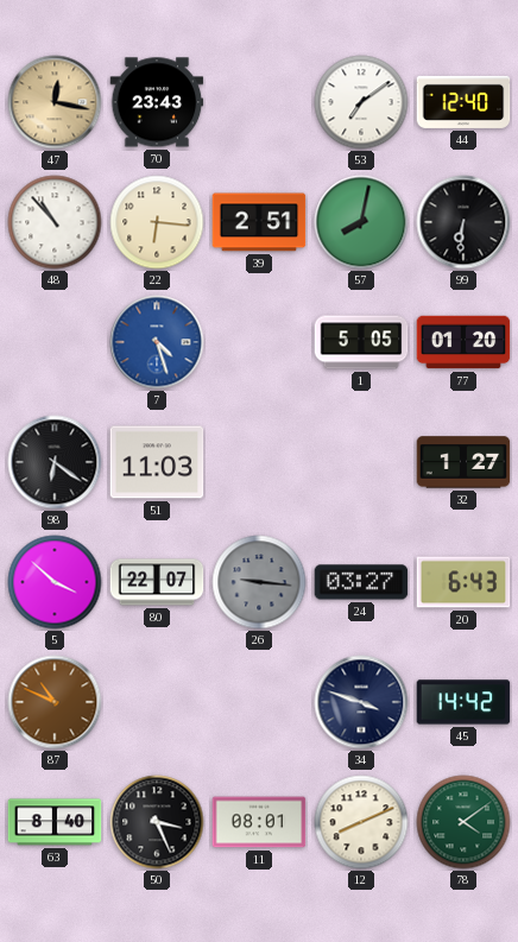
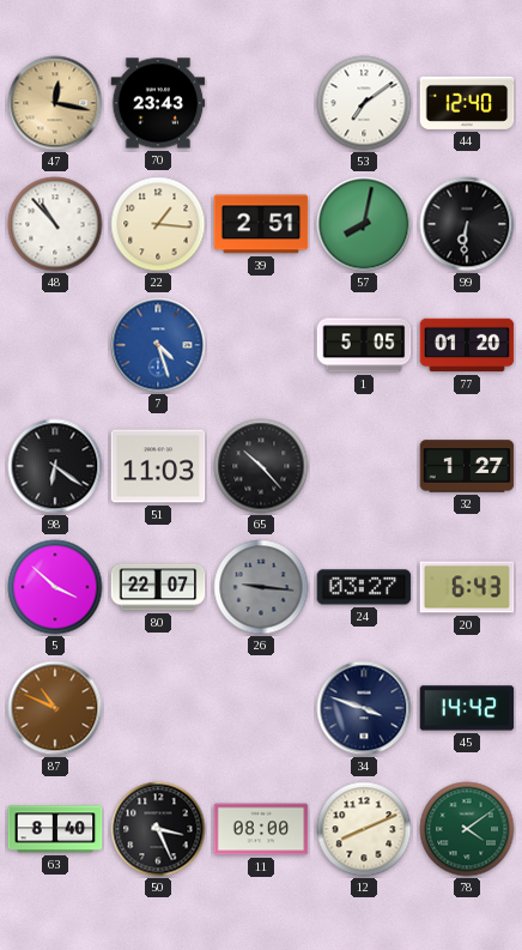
22: 6:16 -> 1:16 (158, 224)
65: none -> 10:23 (261, 466)
11: 08:01 -> 08:00 (261, 829)
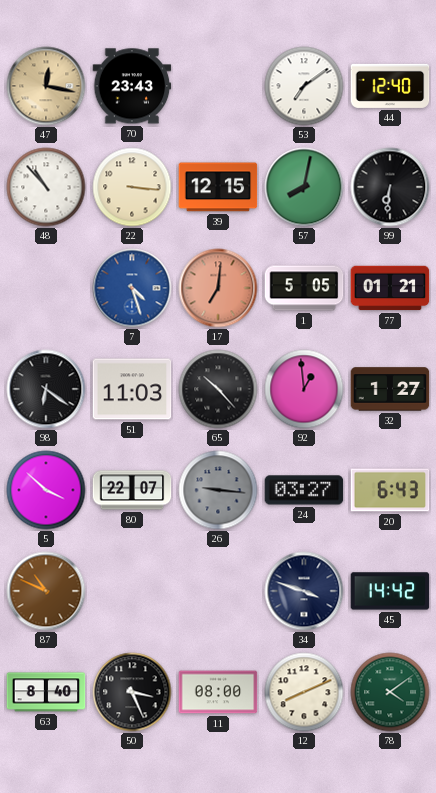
22: 1:16 -> 3:16 (132, 187)
39: 2:51 -> 12:15 (218, 187)
17: none -> 7:01 (218, 288)
77: 01:20 -> 01:21 (390, 288)
92: none -> 12:59 (304, 389)
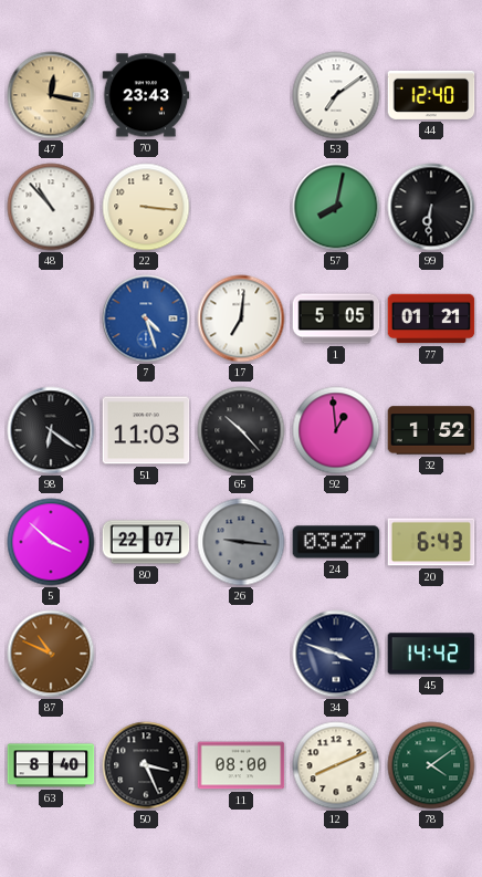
39: 12:15 -> none (218, 187)
17 dial: salmon -> white (241, 319)
32: 1:27 -> 1:52 (431, 430)
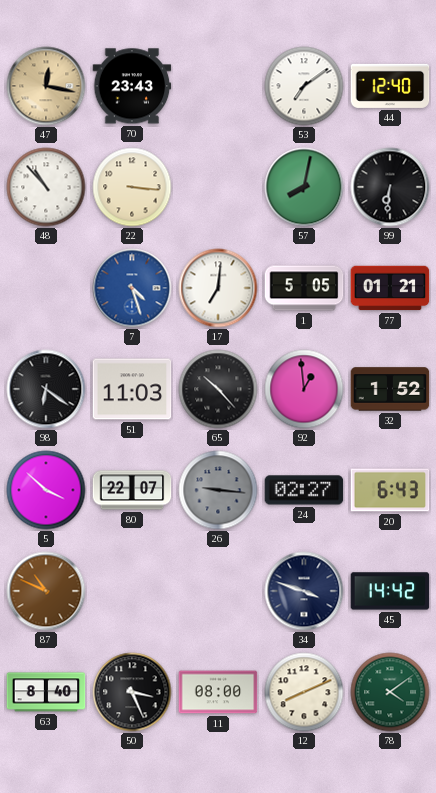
24: 03:27 -> 02:27 (304, 490)
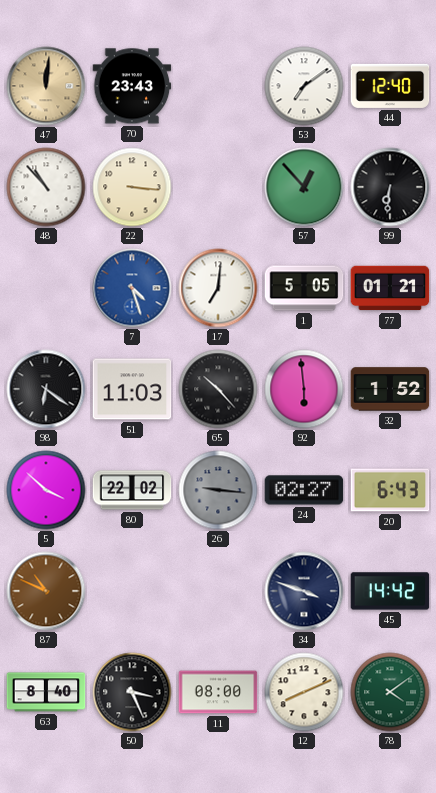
47: 12:17 -> 12:01 (46, 86)
57: 8:02 -> 12:53 (304, 187)
92: 12:59 -> 5:59 (304, 389)
80: 22:07 -> 22:02 (132, 490)
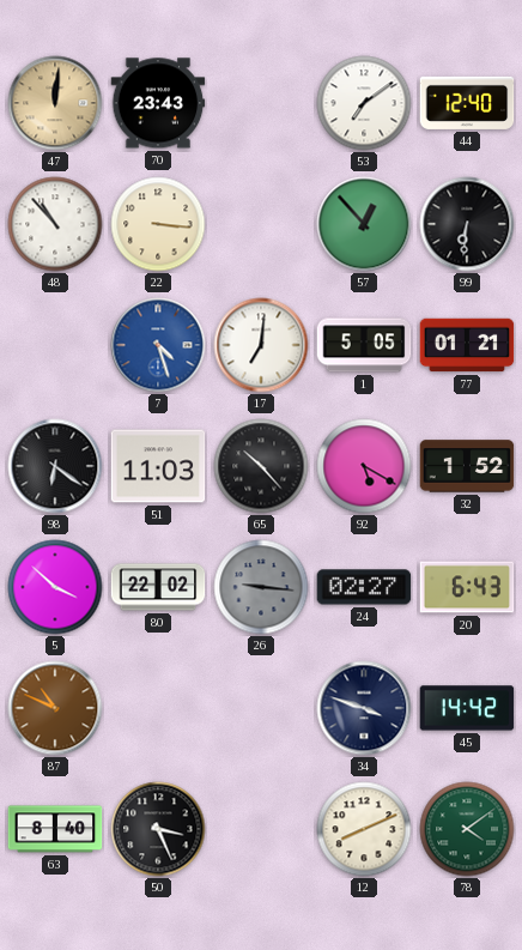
92: 5:59 -> 5:20 (364, 466)
11: 08:00 -> none (218, 692)
